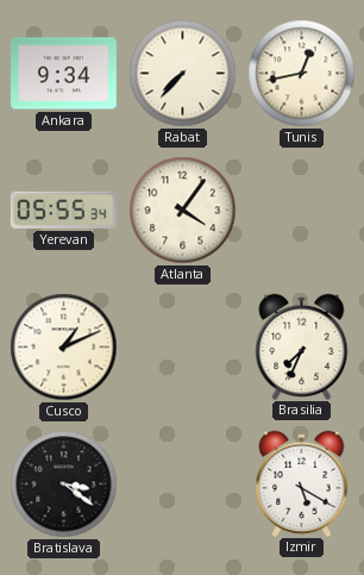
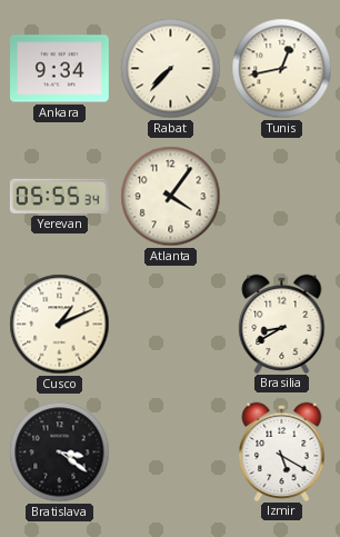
Brasilia: 7:34 -> 8:40 (282, 324)
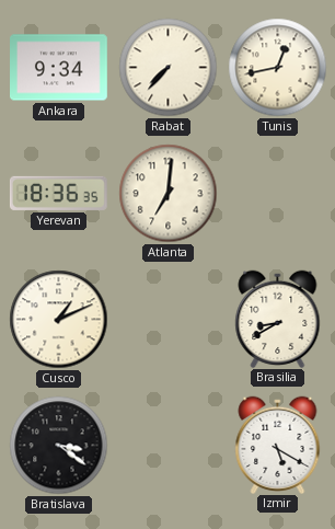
Yerevan: 05:55 -> 18:36 (58, 193)
Atlanta: 4:06 -> 7:01 (169, 194)
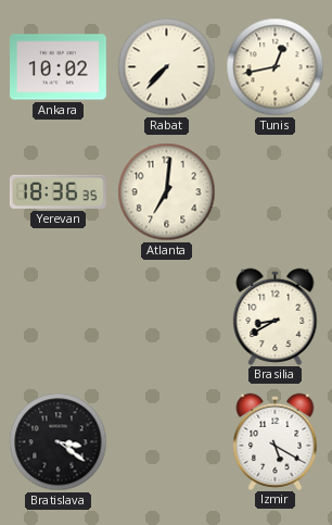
Ankara: 9:34 -> 10:02 (59, 67)
Cusco: 1:11 -> none (59, 320)
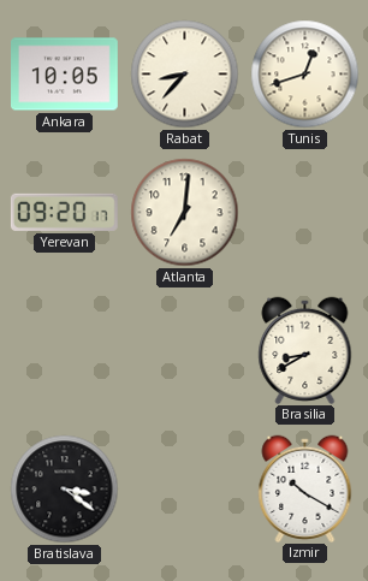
Ankara: 10:02 -> 10:05 (65, 75)
Rabat: 7:37 -> 8:37 (185, 75)
Tunis: 12:43 -> 12:42 (305, 75)
Yerevan: 18:36 -> 09:20 (64, 212)
Izmir: 5:20 -> 10:20 (305, 488)
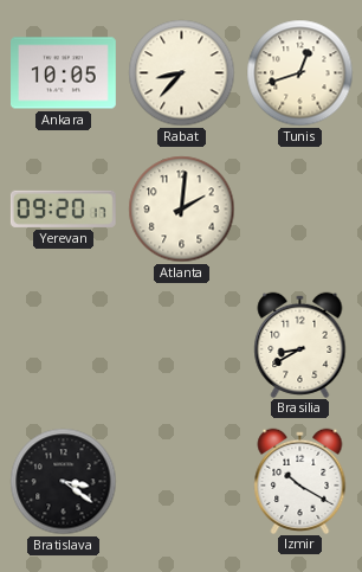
Atlanta: 7:01 -> 2:01 (182, 210)
